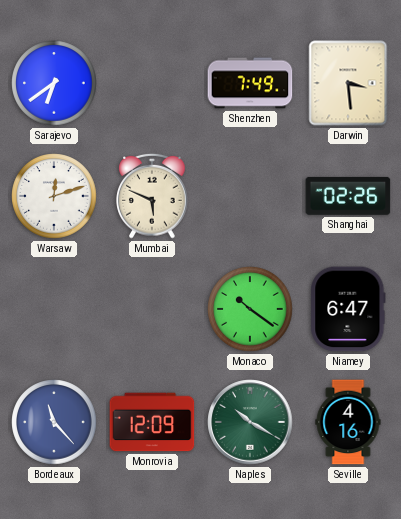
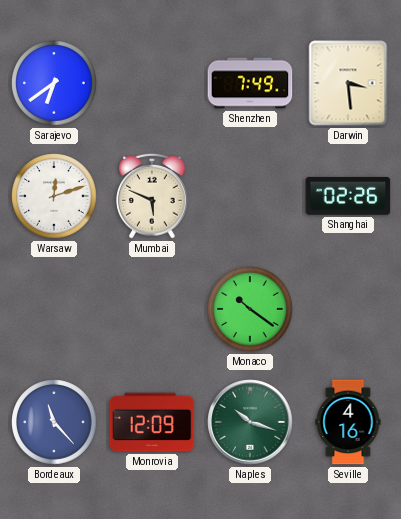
Niamey: 6:47 -> none (348, 309)
Naples: 10:20 -> 10:18 (250, 422)
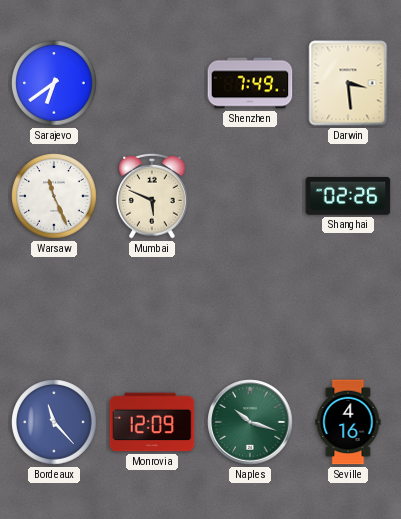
Warsaw: 12:12 -> 11:26 (54, 196)
Monaco: 10:21 -> none (250, 309)
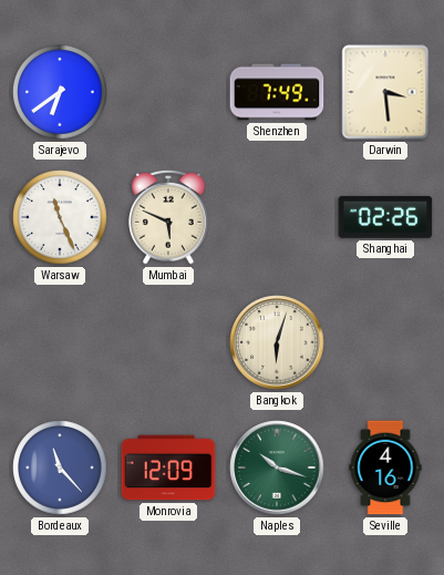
Bangkok: none -> 6:03 (277, 342)
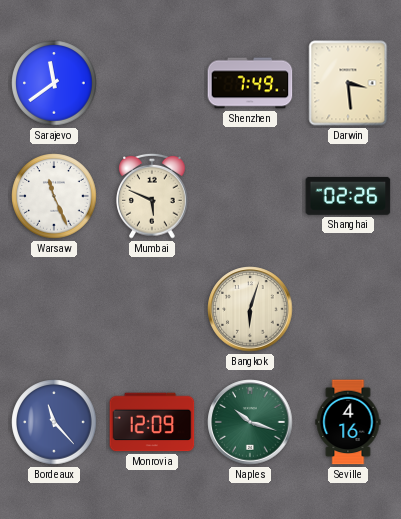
Sarajevo: 6:39 -> 11:39 (54, 83)
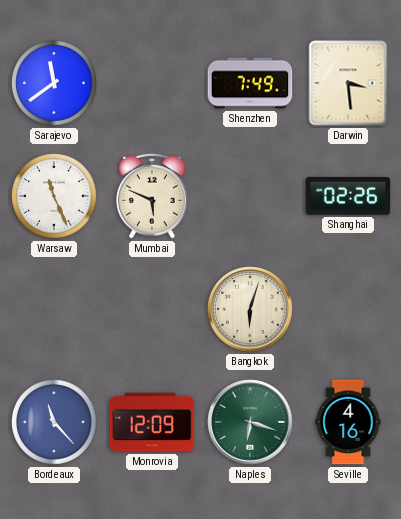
Naples: 10:18 -> 6:18 (250, 422)
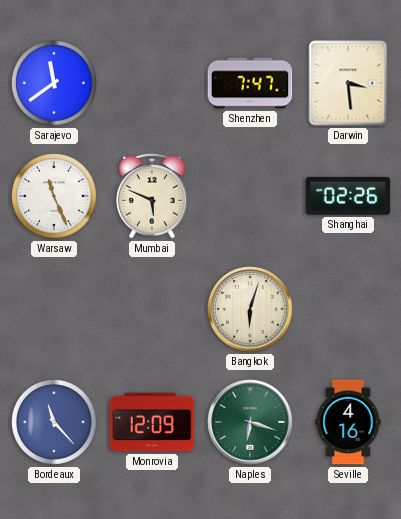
Shenzhen: 7:49 -> 7:47 (250, 83)
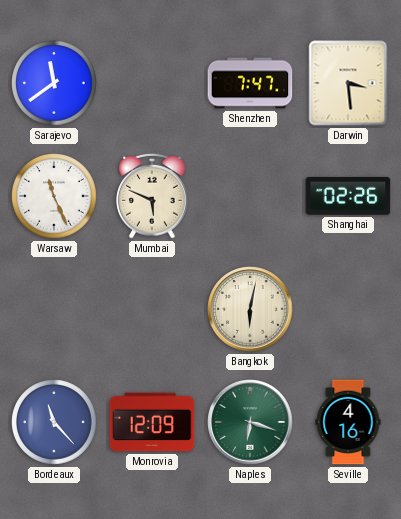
Bangkok: 6:03 -> 6:02 (250, 309)
